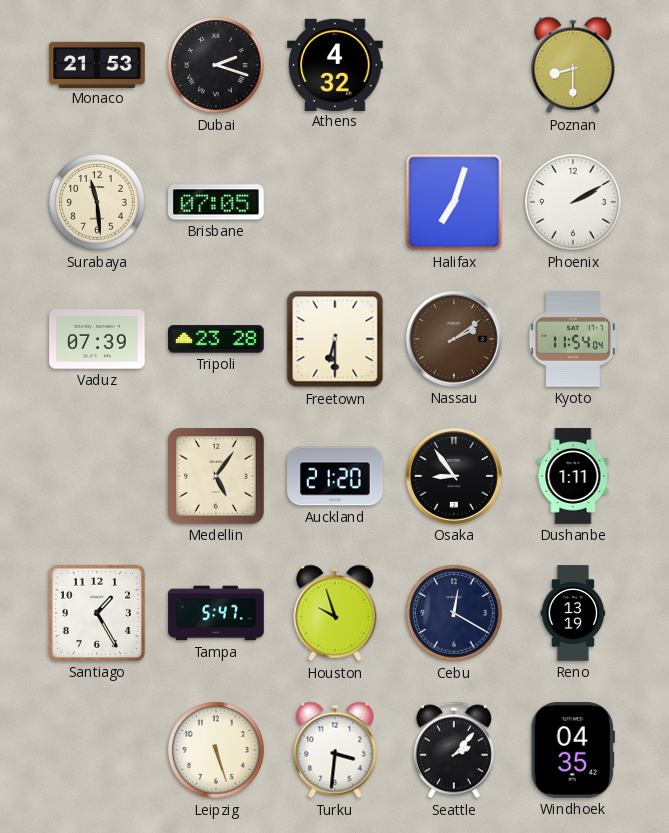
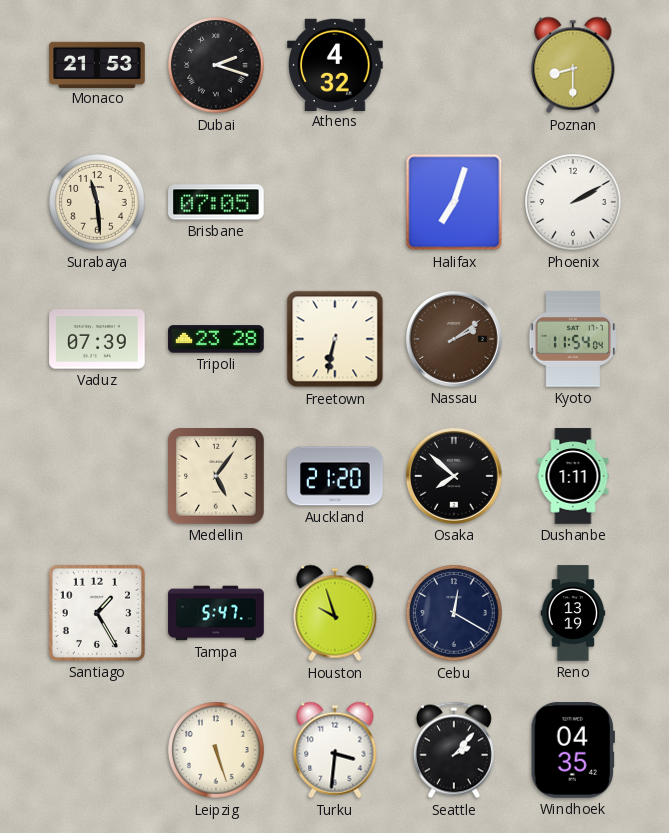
Freetown: 6:30 -> 6:32 (335, 339)
Osaka: 8:54 -> 7:52 (455, 477)
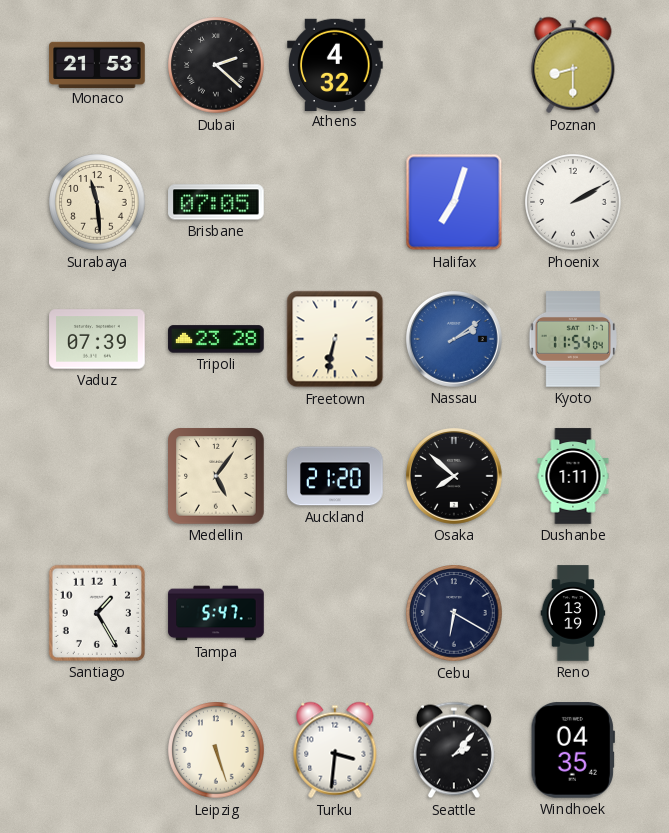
Dubai: 2:18 -> 2:22 (216, 65)
Nassau dial: brown -> blue (455, 340)
Houston: 9:57 -> none (335, 613)
Cebu: 12:20 -> 6:20 (454, 613)
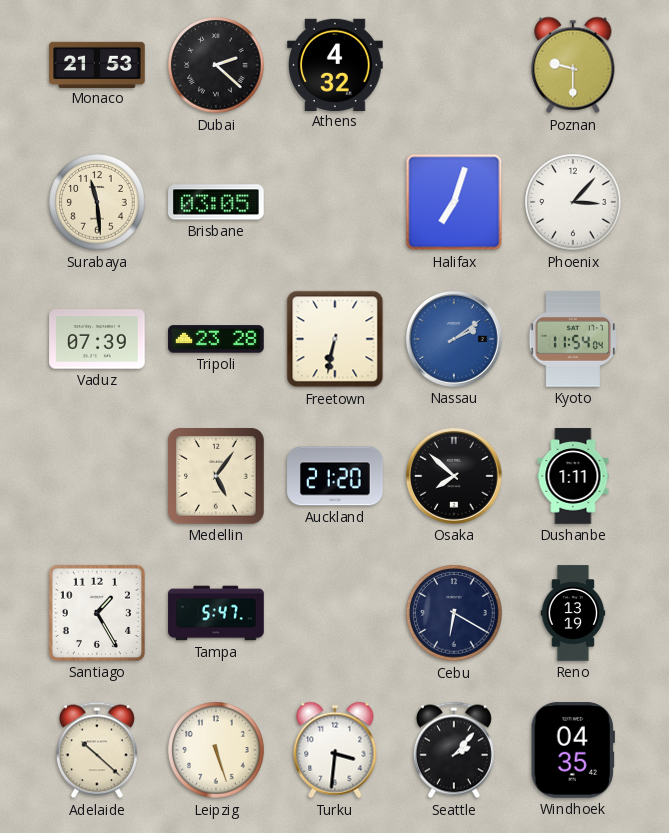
Poznan: 8:30 -> 9:30 (573, 65)
Brisbane: 07:05 -> 03:05 (216, 202)
Phoenix: 2:10 -> 3:07 (573, 202)
Adelaide: none -> 10:22 (97, 750)
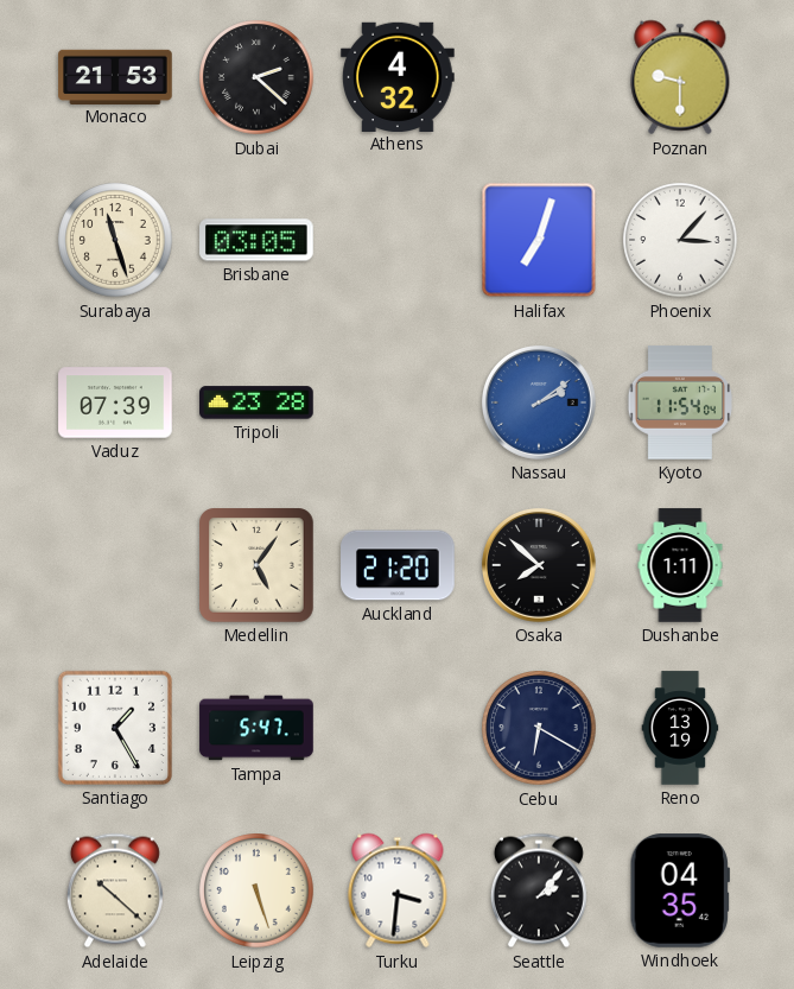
Surabaya: 11:29 -> 11:27 (115, 240)
Freetown: 6:32 -> none (335, 339)
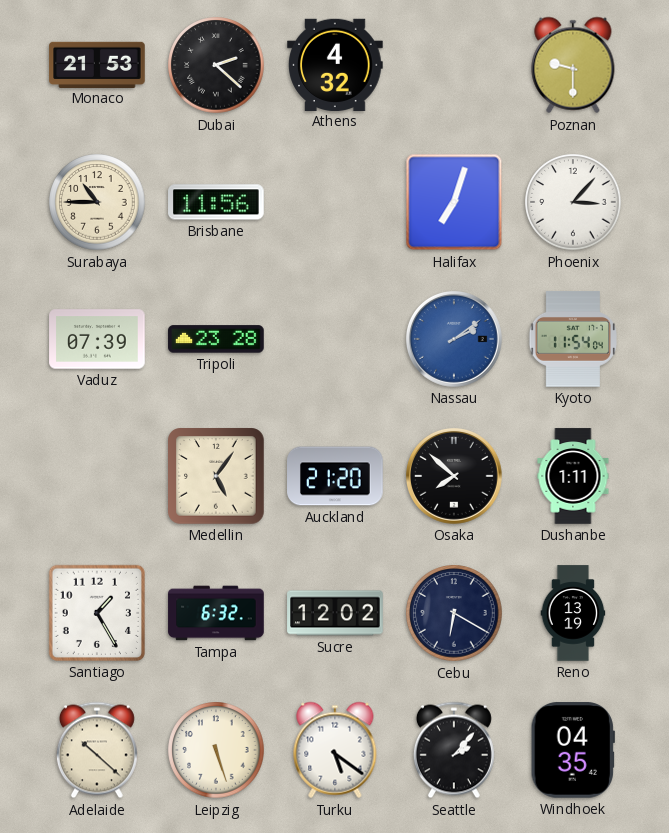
Surabaya: 11:27 -> 10:45 (97, 202)
Brisbane: 03:05 -> 11:56 (216, 202)
Tampa: 5:47 -> 6:32 (216, 613)
Sucre: none -> 12:02 (335, 613)
Turku: 3:31 -> 5:21 (335, 750)
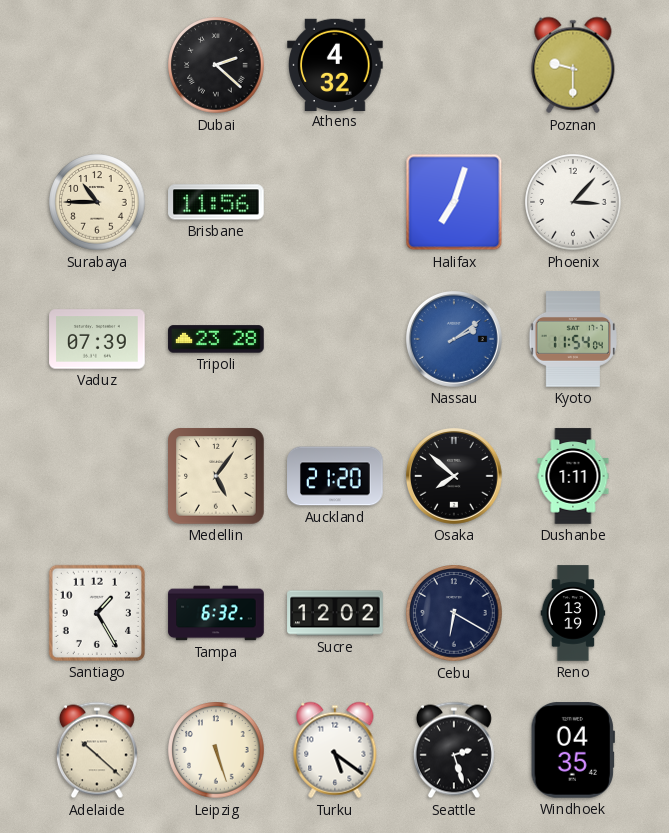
Monaco: 21:53 -> none (97, 64)
Seattle: 2:07 -> 2:27 (454, 750)
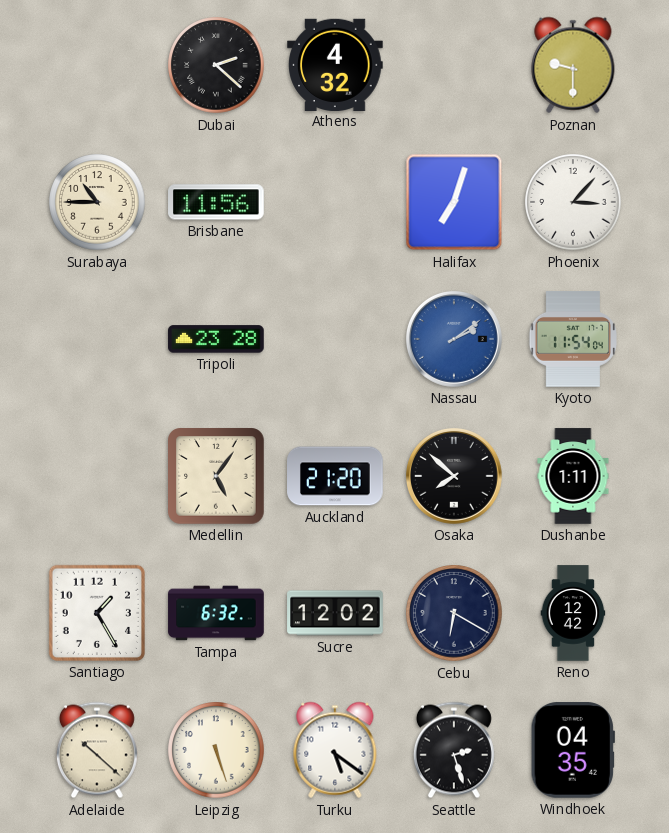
Vaduz: 07:39 -> none (97, 339)
Reno: 13:19 -> 12:42 (573, 613)
